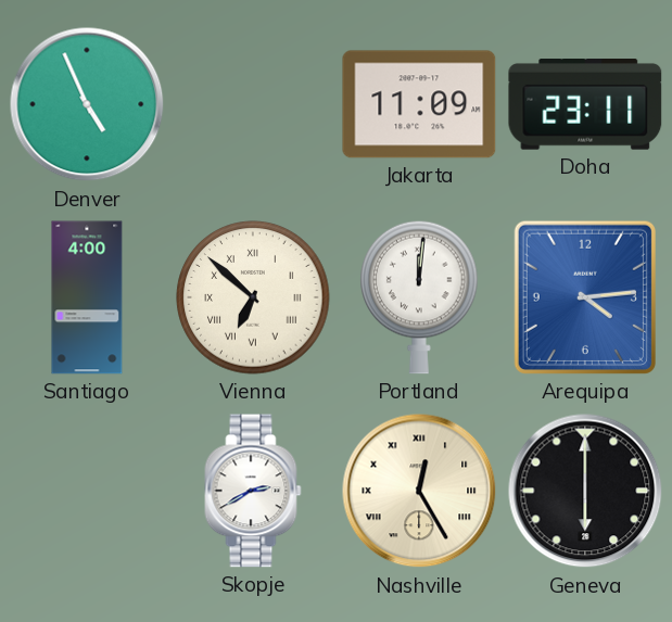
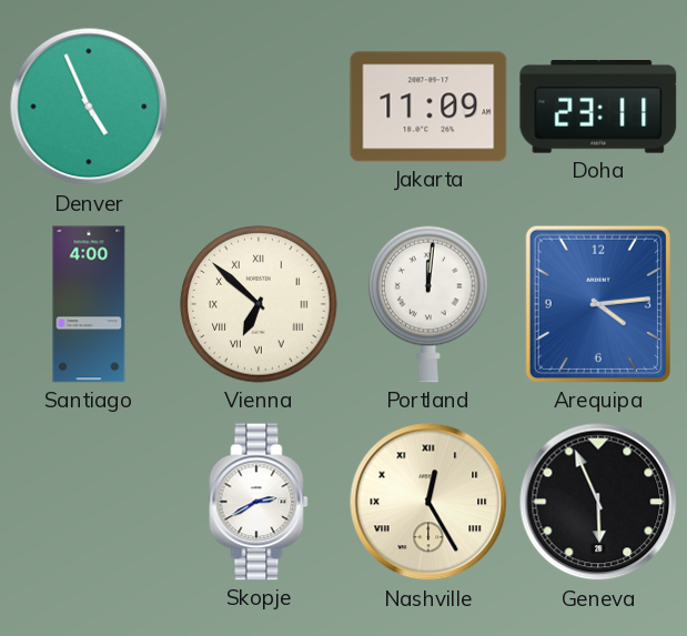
Geneva: 6:00 -> 5:56 (598, 502)
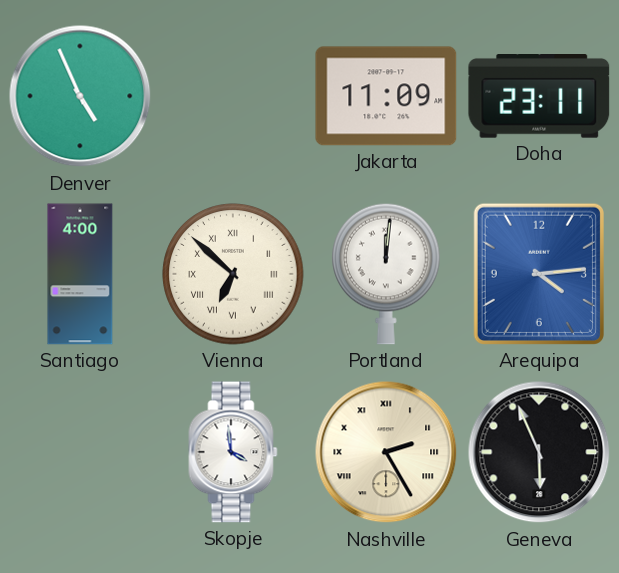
Skopje: 2:40 -> 3:59 (233, 452)
Nashville: 12:25 -> 2:25 (386, 452)
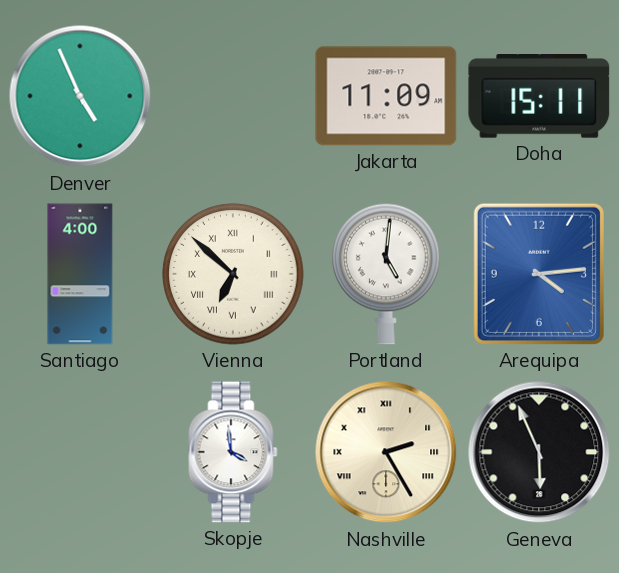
Doha: 23:11 -> 15:11 (539, 97)
Portland: 12:01 -> 5:01 (386, 274)
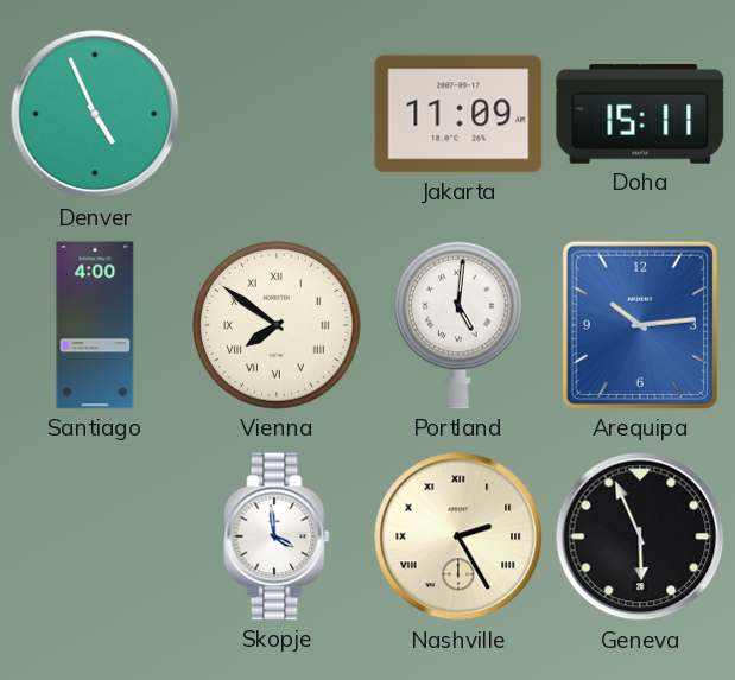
Vienna: 6:52 -> 7:51 (277, 325)
Arequipa: 4:14 -> 10:14 (640, 325)
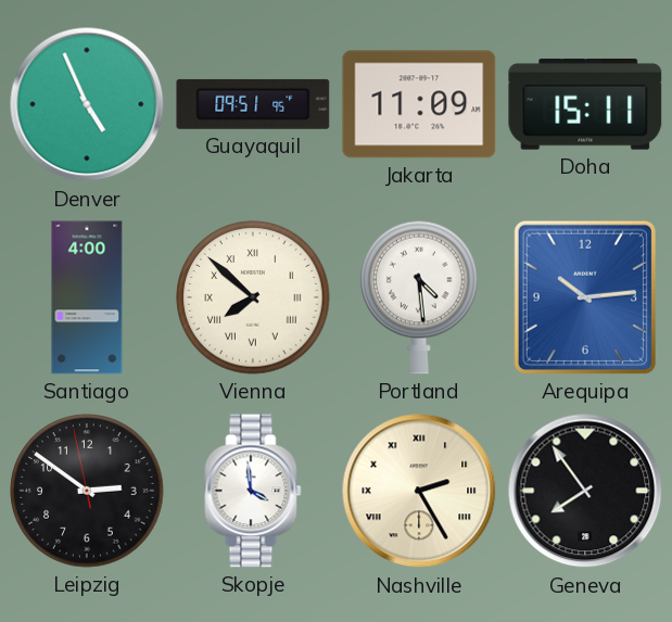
Guayaquil: none -> 09:51 (253, 104)
Vienna: 7:51 -> 7:52 (253, 297)
Portland: 5:01 -> 4:29 (419, 297)
Leipzig: none -> 2:50 (87, 491)
Geneva: 5:56 -> 7:54 (585, 491)
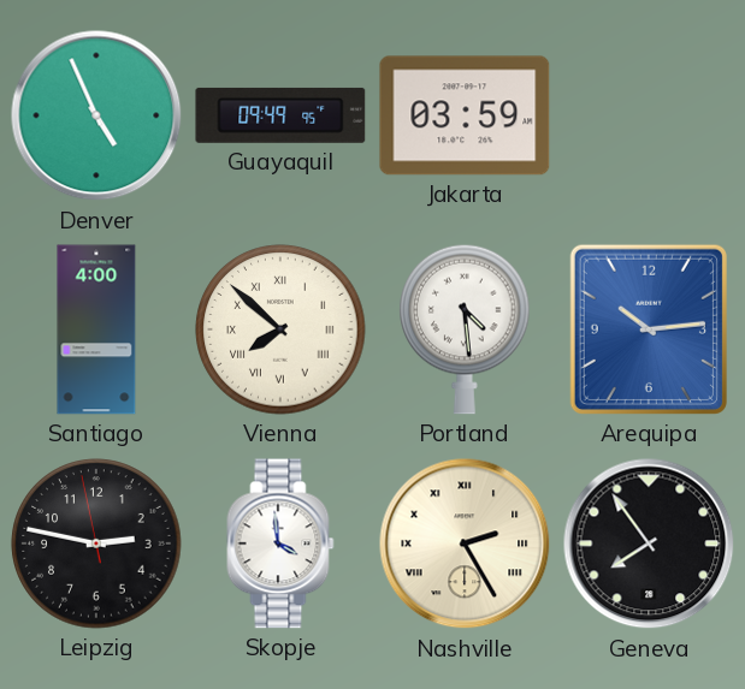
Guayaquil: 09:51 -> 09:49 (280, 115)
Jakarta: 11:09 -> 03:59 (465, 115)
Doha: 15:11 -> none (585, 105)
Leipzig: 2:50 -> 2:46 (96, 544)
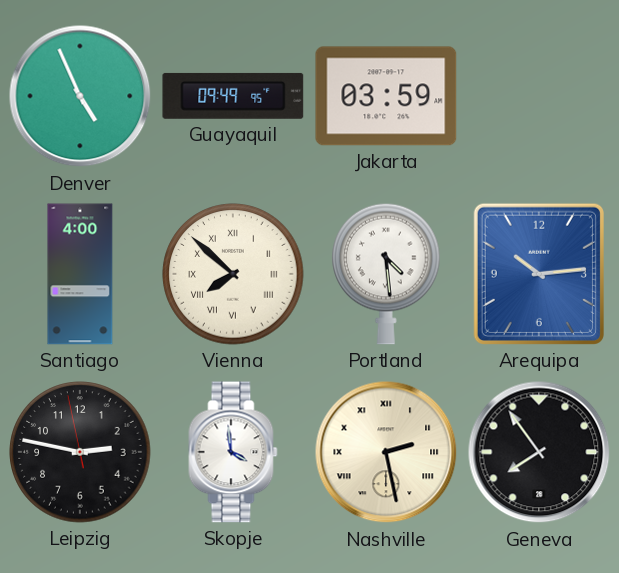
Nashville: 2:25 -> 2:28 (386, 452)
